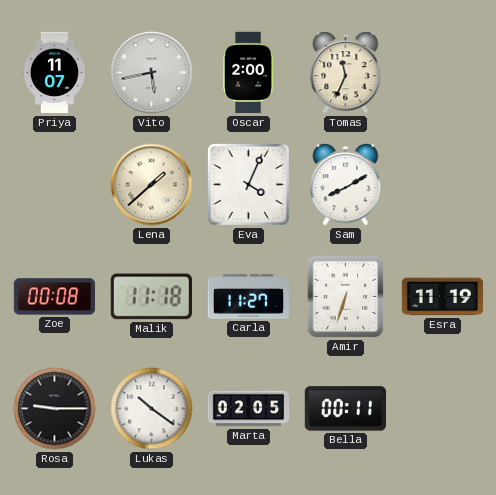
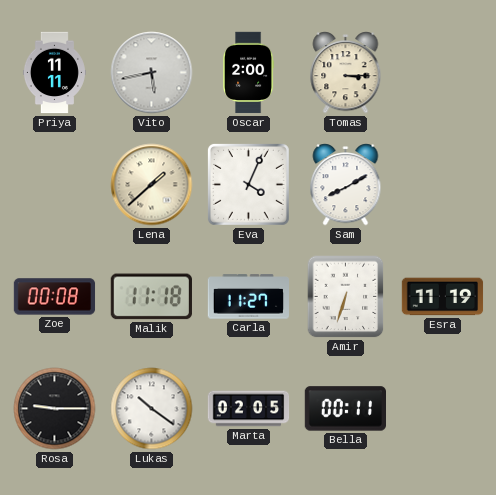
Priya: 11:07 -> 11:11 (54, 73)
Tomas: 11:34 -> 3:15 (346, 73)
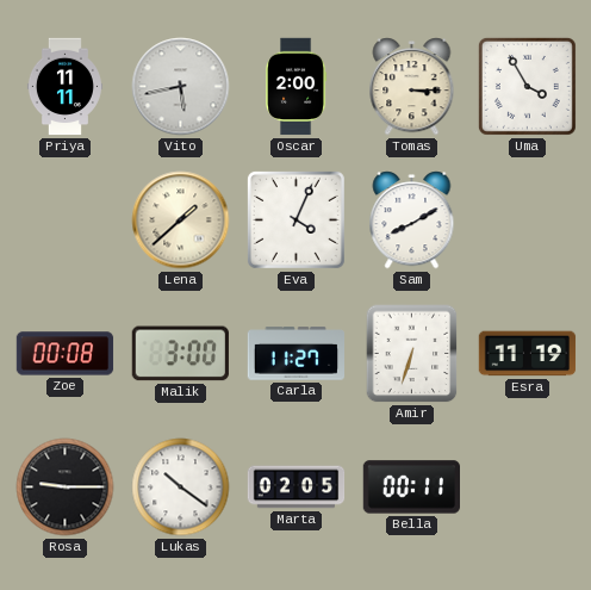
Uma: none -> 3:55 (527, 86)
Malik: 11:18 -> 3:00 (180, 354)
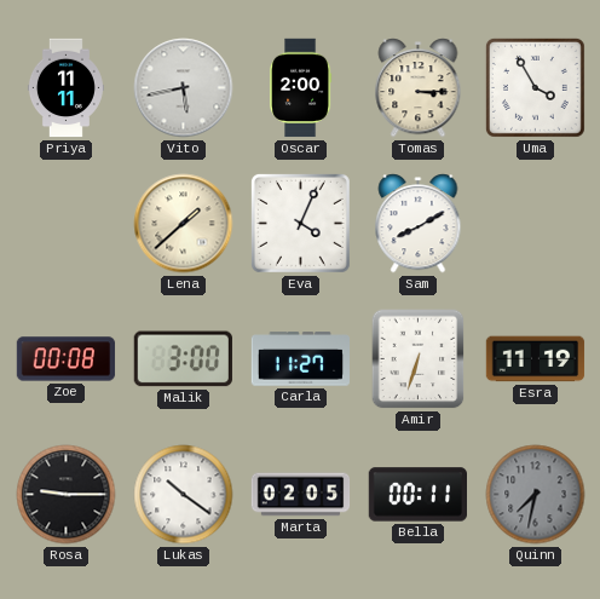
Quinn: none -> 7:32 (536, 495)
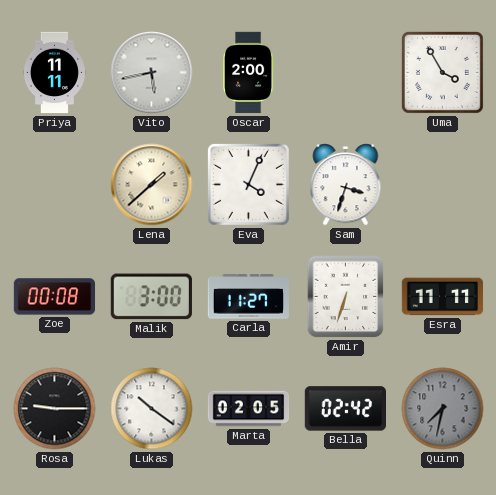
Tomas: 3:15 -> none (419, 88)
Sam: 8:10 -> 3:33 (346, 185)
Esra: 11:19 -> 11:11 (443, 297)
Bella: 00:11 -> 02:42 (346, 409)
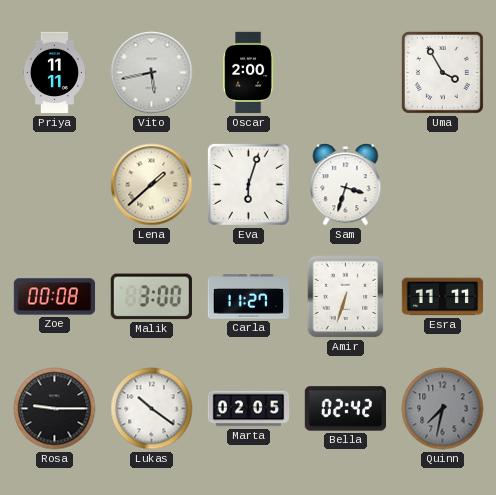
Eva: 4:04 -> 6:03 (248, 184)
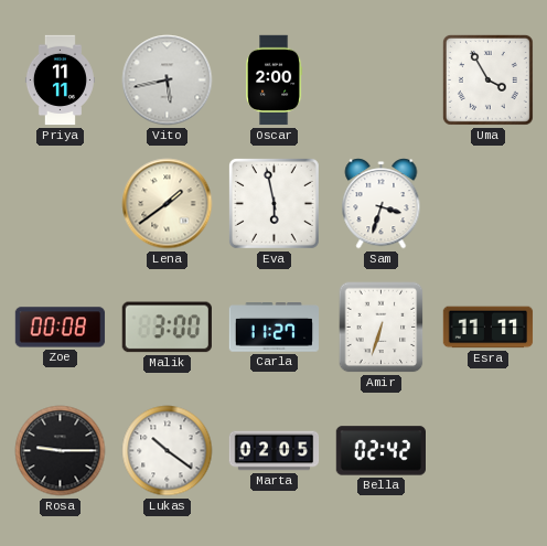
Lena: 1:38 -> 1:39 (168, 204)
Eva: 6:03 -> 5:58 (273, 203)
Quinn: 7:32 -> none (443, 409)
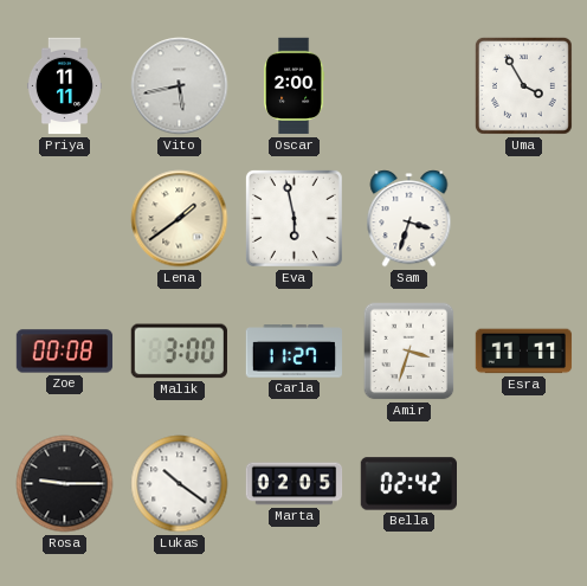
Amir: 6:33 -> 3:33 (409, 352)
